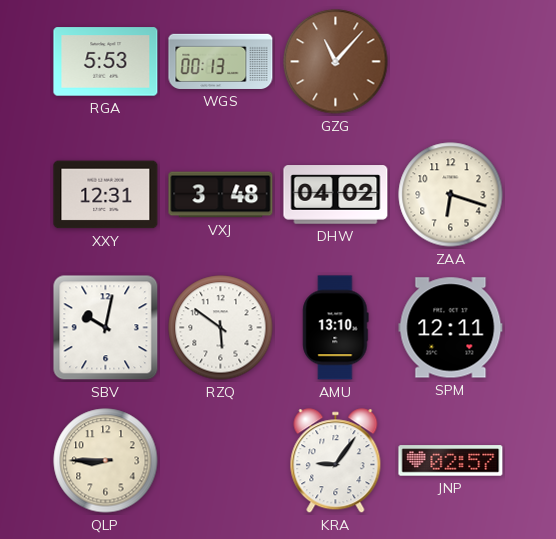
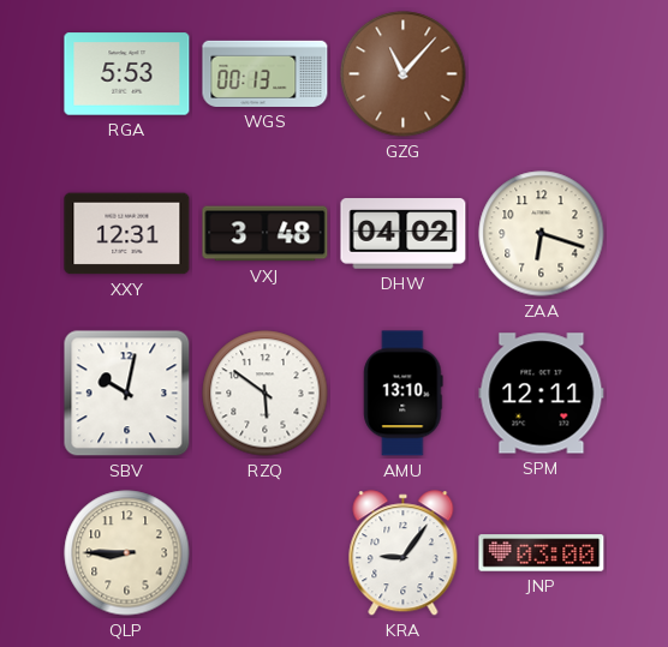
JNP: 02:57 -> 03:00 (542, 553)
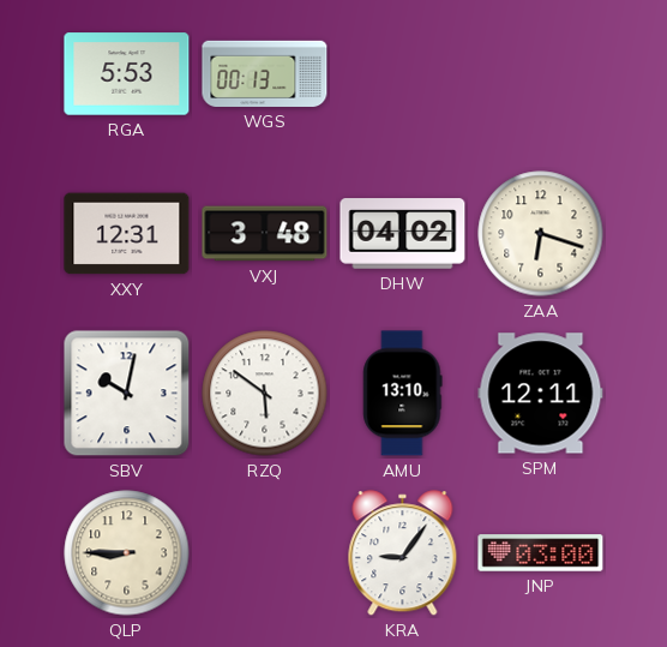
GZG: 11:07 -> none (404, 74)
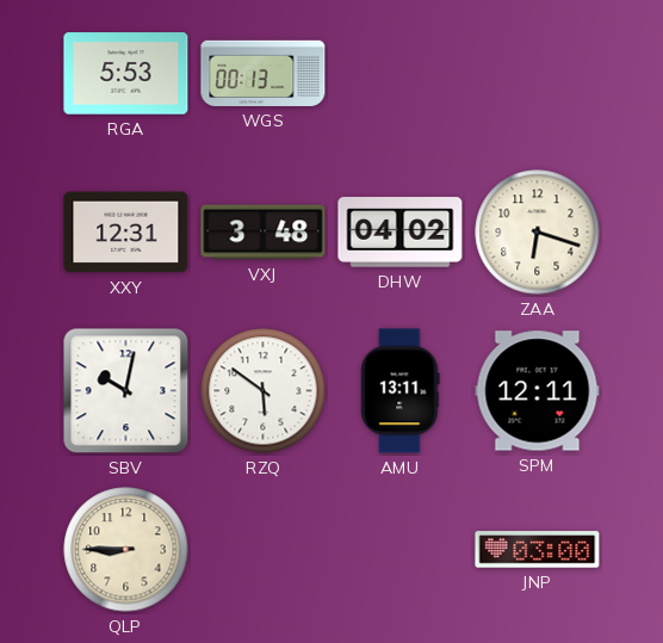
AMU: 13:10 -> 13:11 (401, 391)
KRA: 9:06 -> none (403, 553)
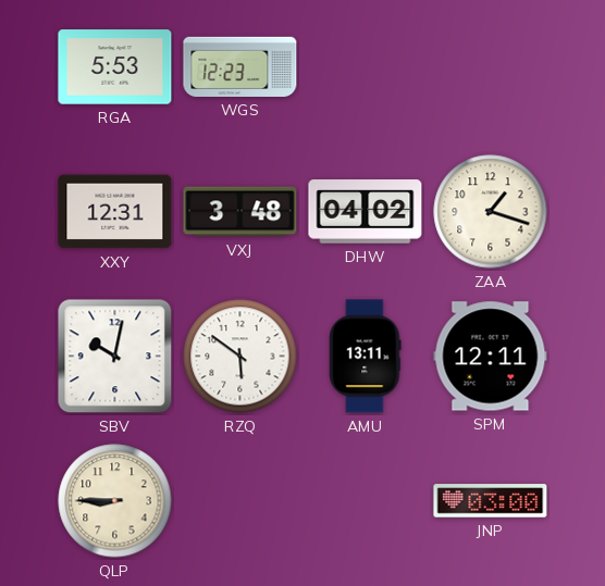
WGS: 00:13 -> 12:23 (240, 66)
ZAA: 6:18 -> 1:18 (491, 212)
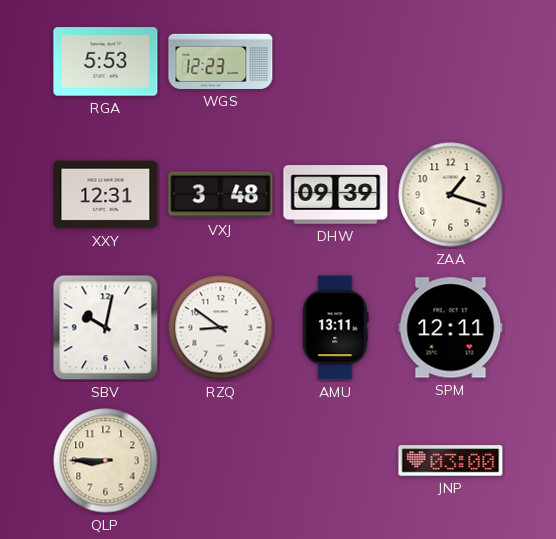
DHW: 04:02 -> 09:39 (336, 195)
RZQ: 5:51 -> 8:51 (221, 328)
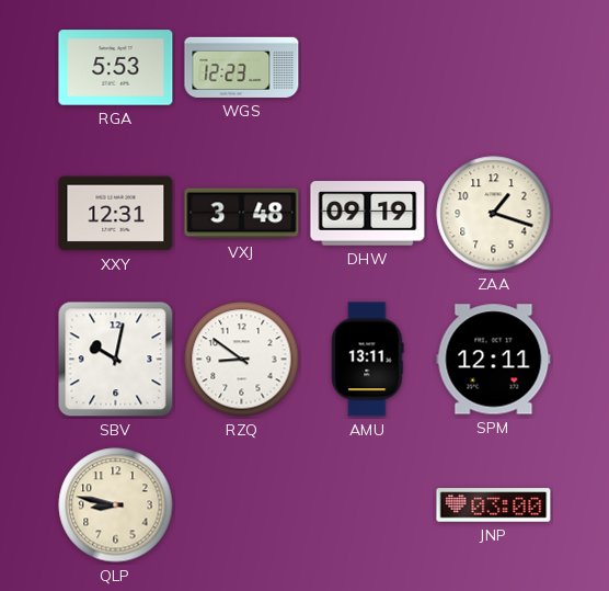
DHW: 09:39 -> 09:19 (368, 214)
QLP: 8:45 -> 8:47 (116, 505)
